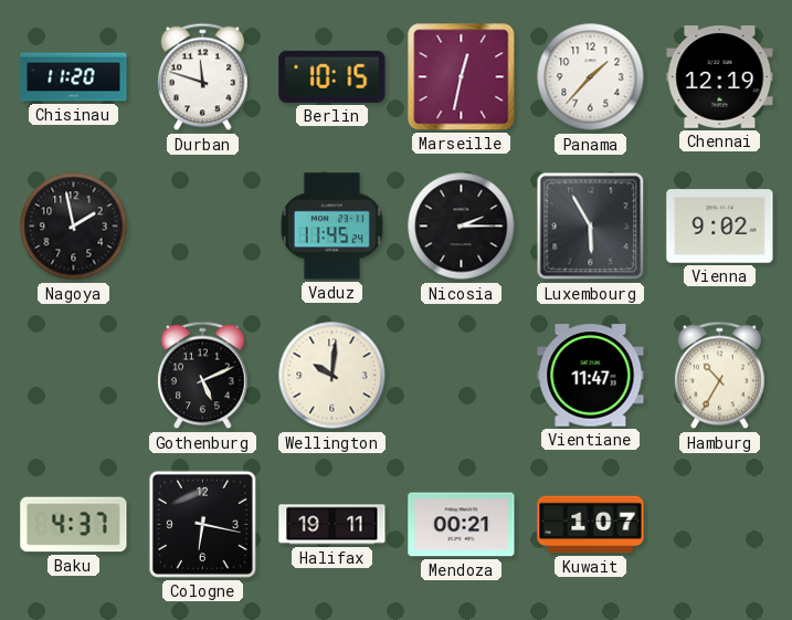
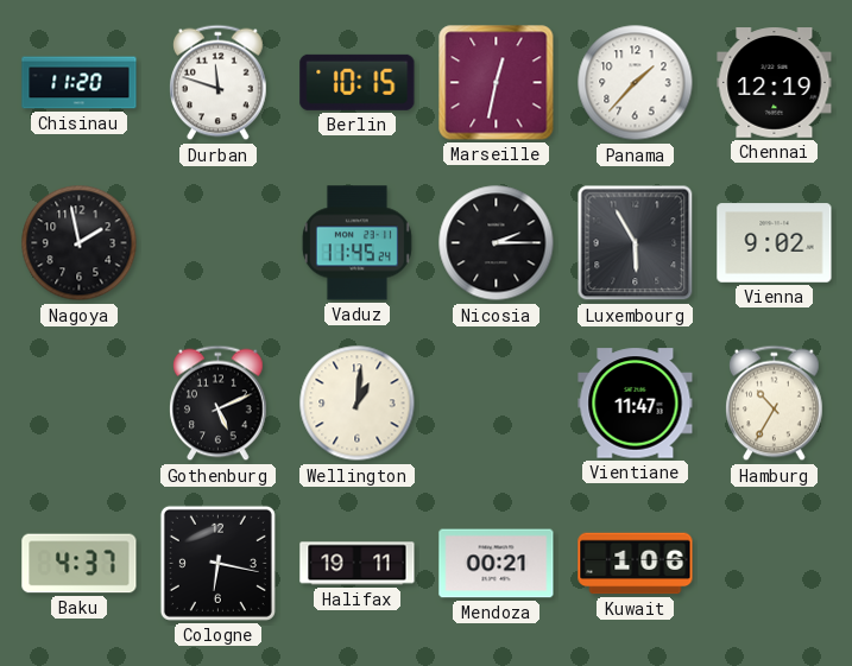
Wellington: 10:01 -> 1:01 (358, 404)
Kuwait: 1:07 -> 1:06 (636, 564)
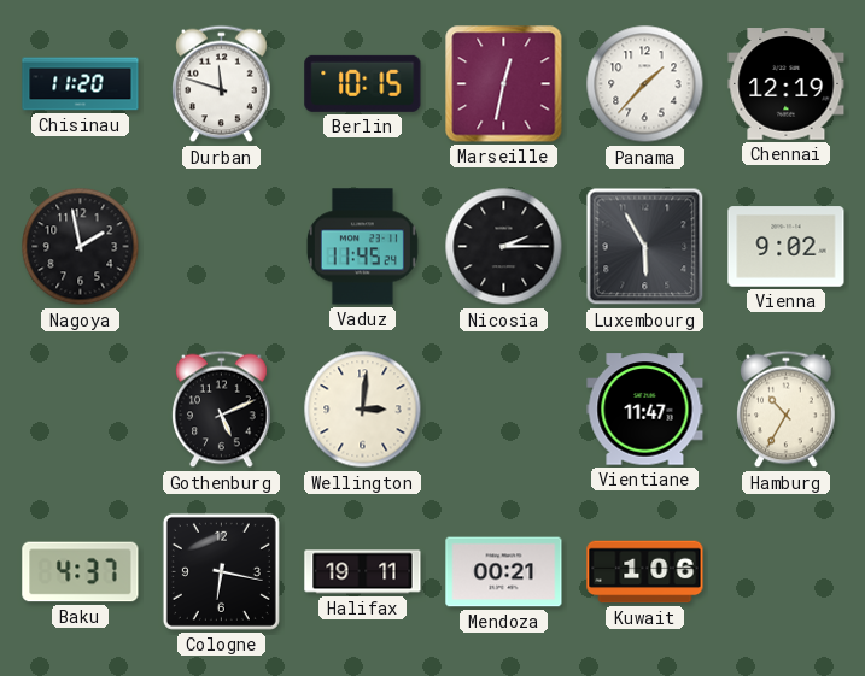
Wellington: 1:01 -> 3:01 (363, 410)
